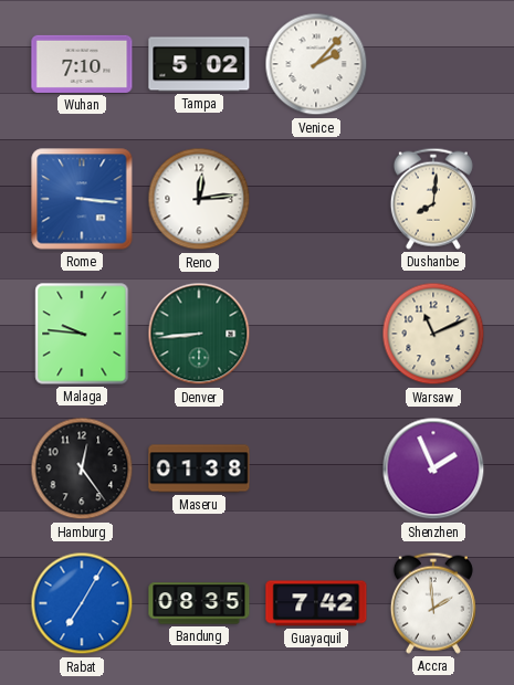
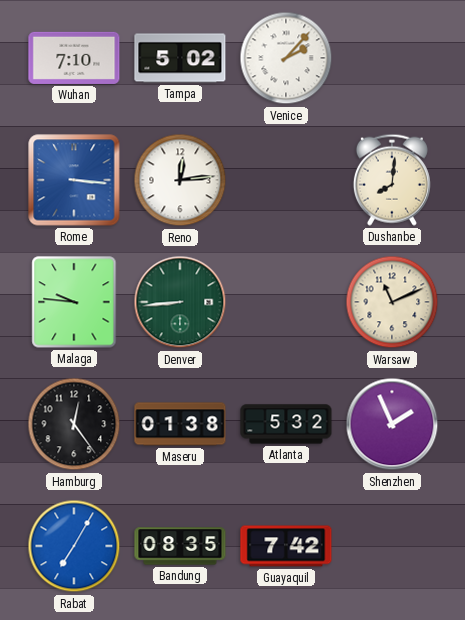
Atlanta: none -> 5:32 (286, 424)
Accra: 1:59 -> none (433, 603)
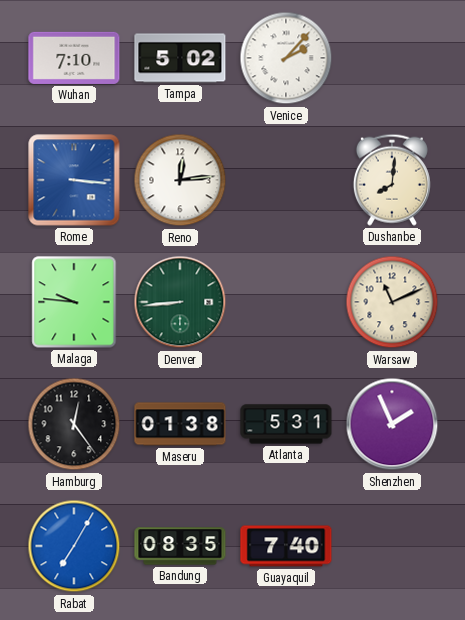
Atlanta: 5:32 -> 5:31 (286, 424)
Guayaquil: 7:42 -> 7:40 (286, 546)
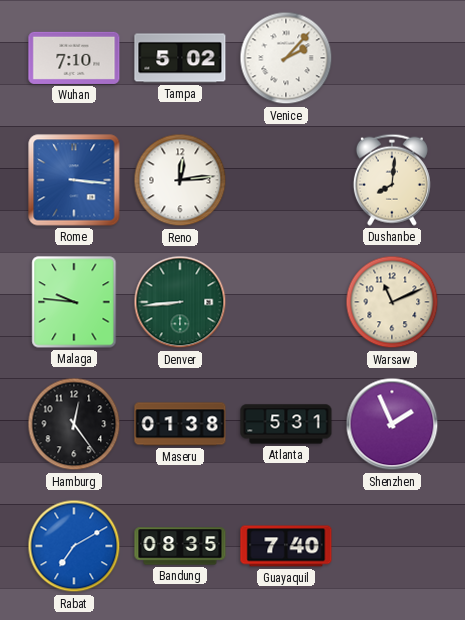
Rabat: 7:05 -> 7:10 (74, 546)
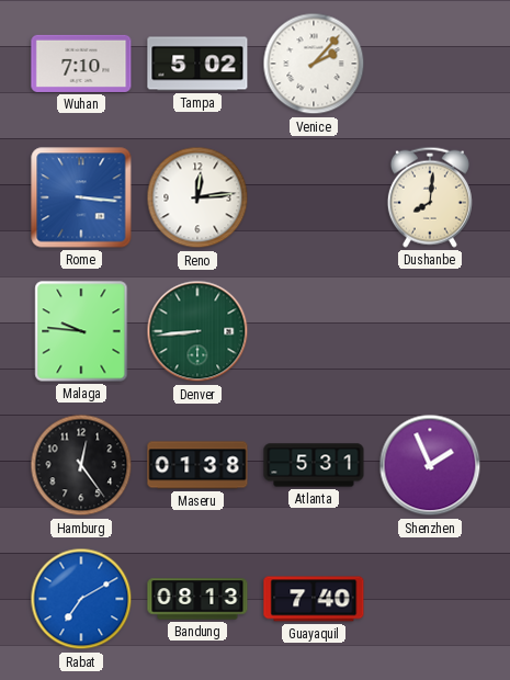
Warsaw: 11:11 -> none (392, 302)
Bandung: 08:35 -> 08:13 (197, 599)
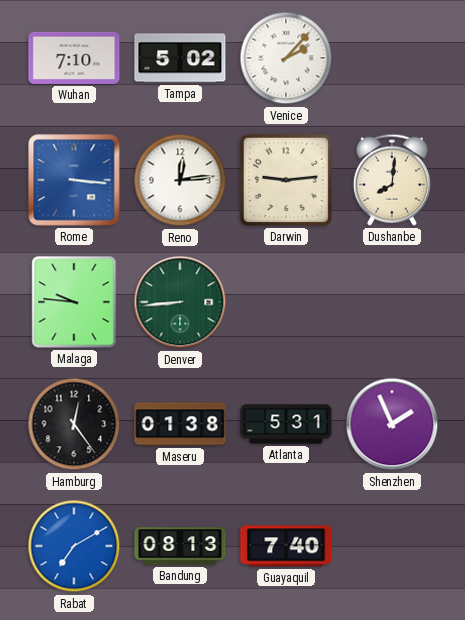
Darwin: none -> 9:14 (286, 180)
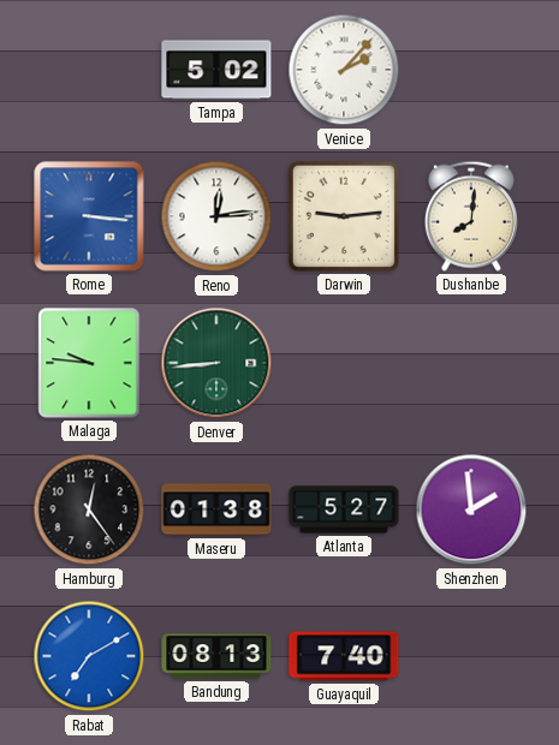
Wuhan: 7:10 -> none (74, 58)
Atlanta: 5:31 -> 5:27 (344, 509)
Shenzhen: 1:56 -> 1:59 (471, 509)
